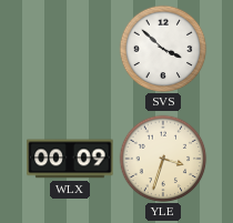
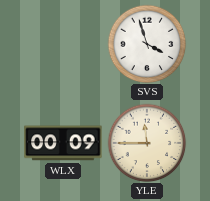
SVS: 3:52 -> 3:57 (147, 44)
YLE: 3:33 -> 11:45 (147, 143)
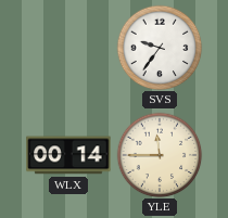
SVS: 3:57 -> 9:36 (160, 48)
WLX: 00:09 -> 00:14 (68, 155)
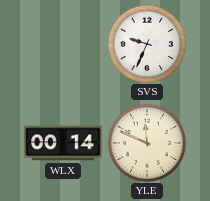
SVS: 9:36 -> 9:34 (147, 44)
YLE: 11:45 -> 11:49 (147, 143)
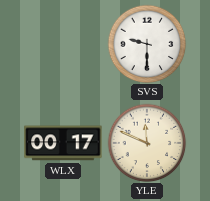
SVS: 9:34 -> 9:30 (147, 44)
WLX: 00:14 -> 00:17 (63, 143)
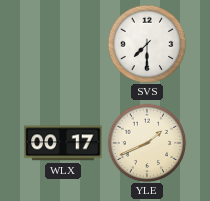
SVS: 9:30 -> 7:30 (147, 44)
YLE: 11:49 -> 1:41 (147, 143)
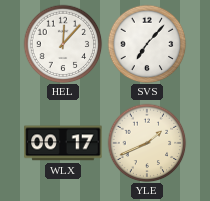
HEL: none -> 12:07 (63, 44)
SVS: 7:30 -> 7:07 (147, 44)
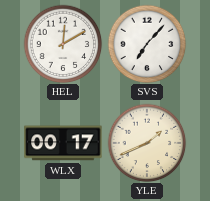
HEL: 12:07 -> 12:10 (63, 44)
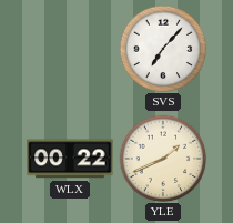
HEL: 12:10 -> none (63, 44)
WLX: 00:17 -> 00:22 (70, 159)
